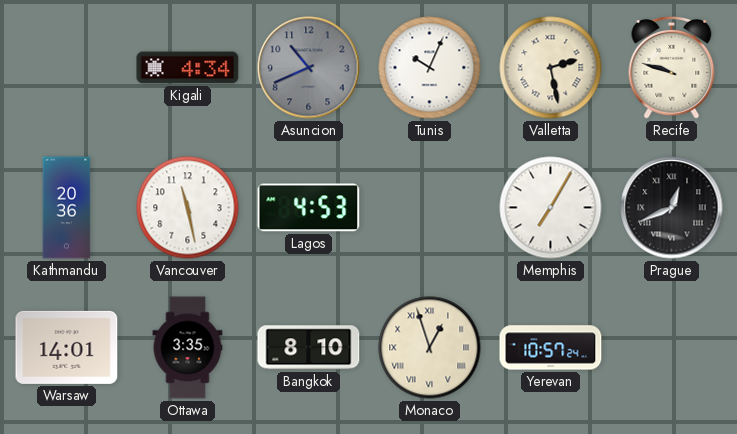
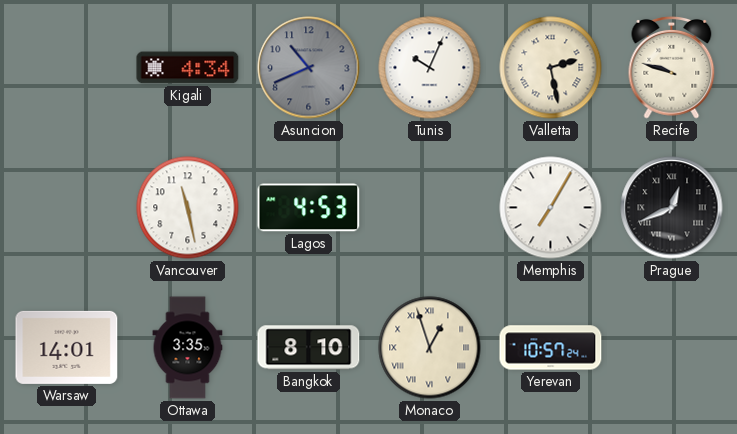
Kathmandu: 20:36 -> none (67, 208)
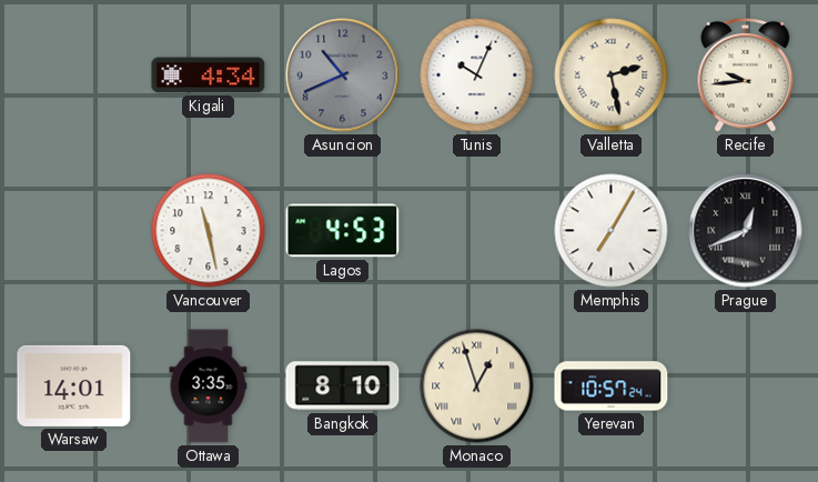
Recife: 9:48 -> 9:44 (746, 74)
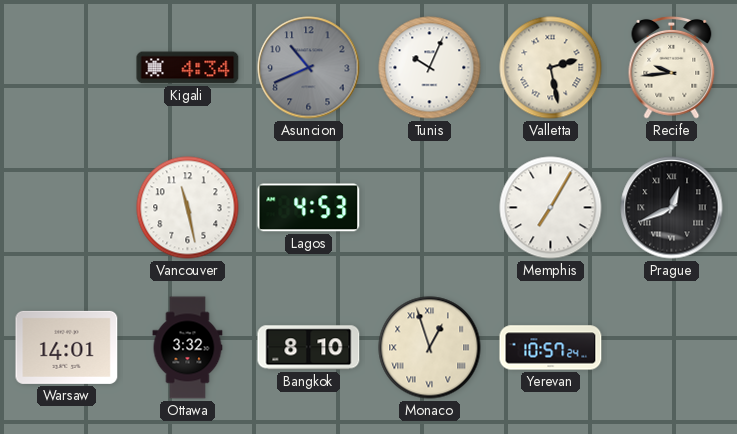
Ottawa: 3:35 -> 3:32 (188, 348)
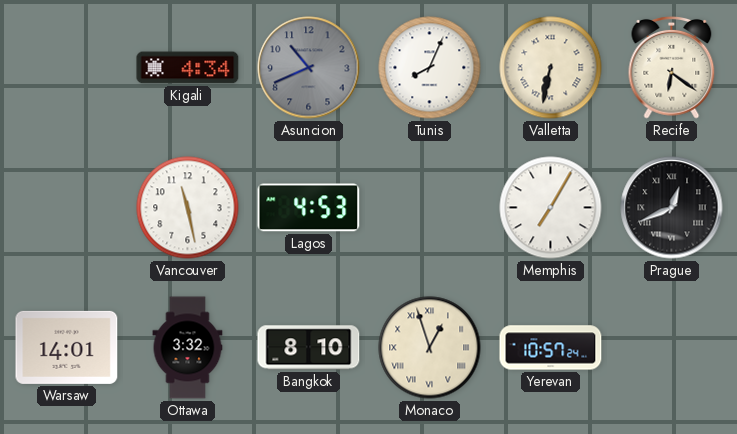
Tunis: 10:04 -> 8:04 (430, 68)
Valletta: 2:28 -> 6:32 (551, 68)
Recife: 9:44 -> 6:21 (672, 67)
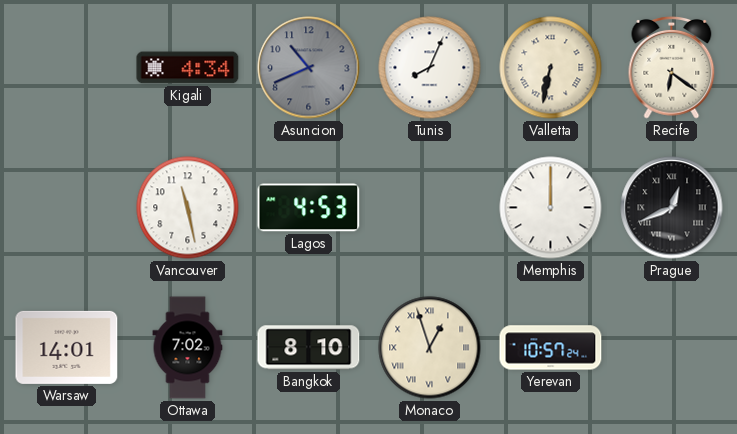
Memphis: 7:05 -> 12:00 (551, 208)
Ottawa: 3:32 -> 7:02 (188, 348)
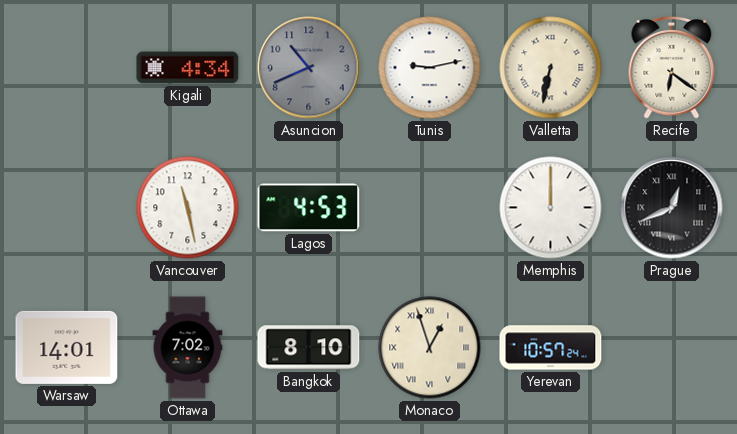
Tunis: 8:04 -> 9:13 (430, 68)
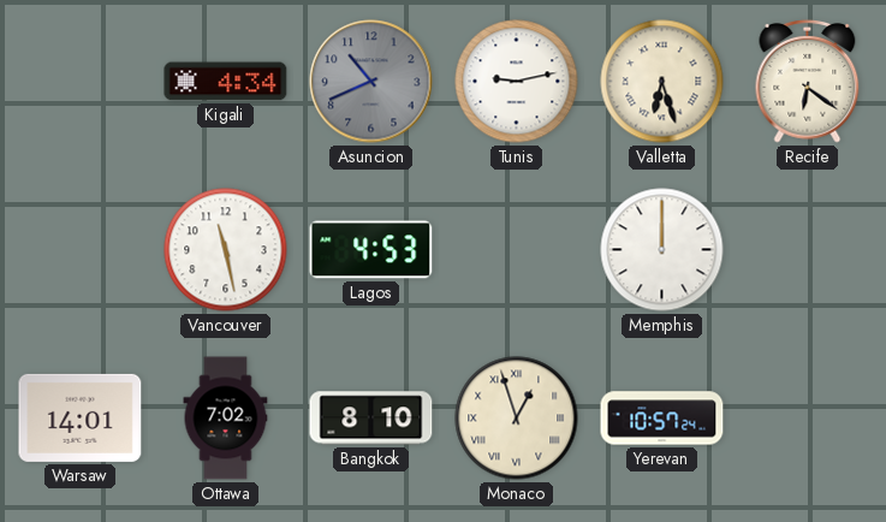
Valletta: 6:32 -> 6:27 (662, 82)
Prague: 12:41 -> none (672, 208)
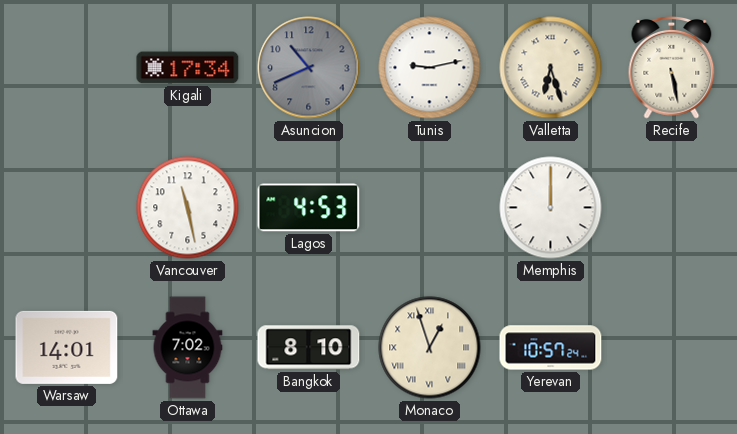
Kigali: 4:34 -> 17:34 (188, 68)
Recife: 6:21 -> 5:28 (672, 67)
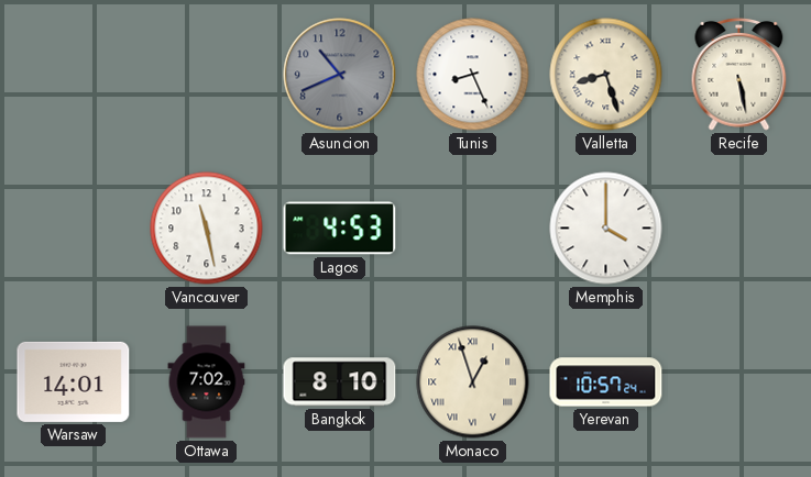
Kigali: 17:34 -> none (188, 68)
Tunis: 9:13 -> 8:26 (473, 75)
Valletta: 6:27 -> 8:27 (606, 75)
Memphis: 12:00 -> 4:00 (606, 229)
